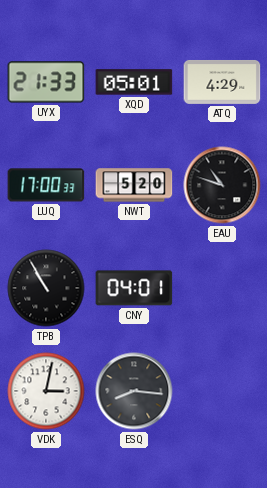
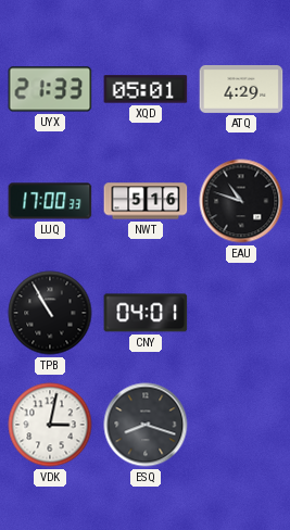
NWT: 5:20 -> 5:16 (146, 201)
ESQ: 8:16 -> 8:18 (146, 425)
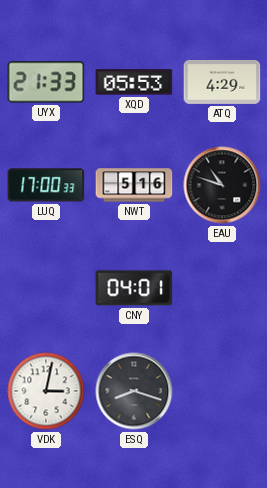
XQD: 05:01 -> 05:53 (134, 82)
TPB: 10:55 -> none (50, 313)
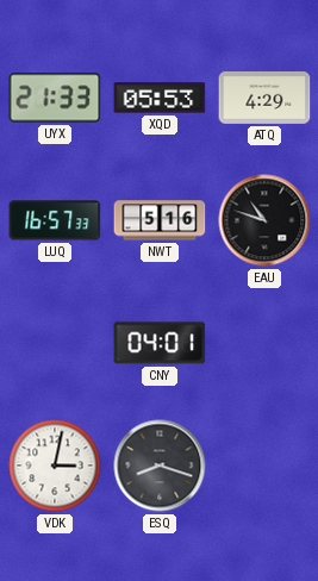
LUQ: 17:00 -> 16:57 (55, 220)
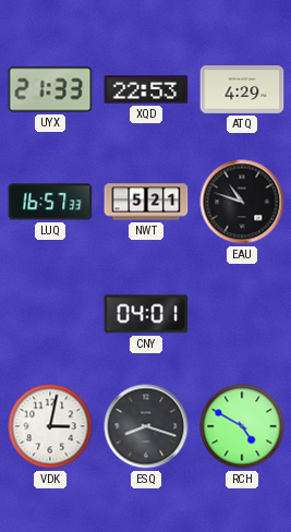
XQD: 05:53 -> 22:53 (146, 89)
NWT: 5:16 -> 5:21 (146, 202)
RCH: none -> 4:50 (242, 426)
